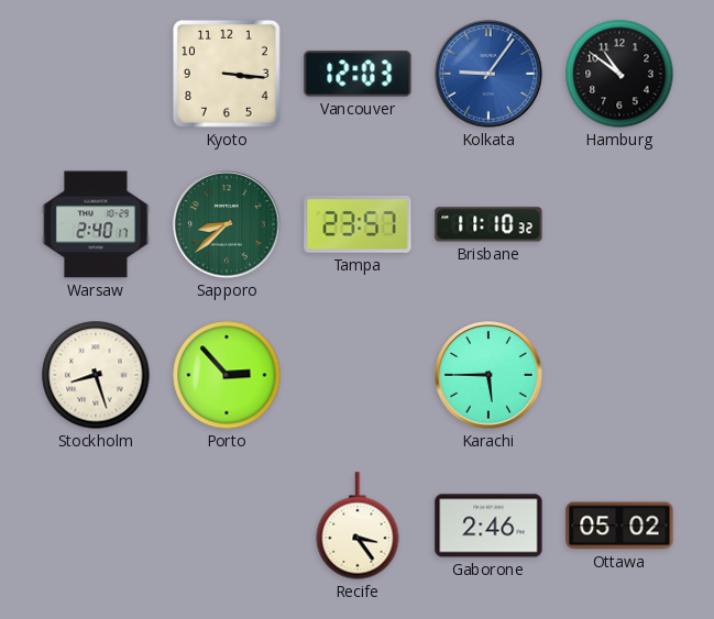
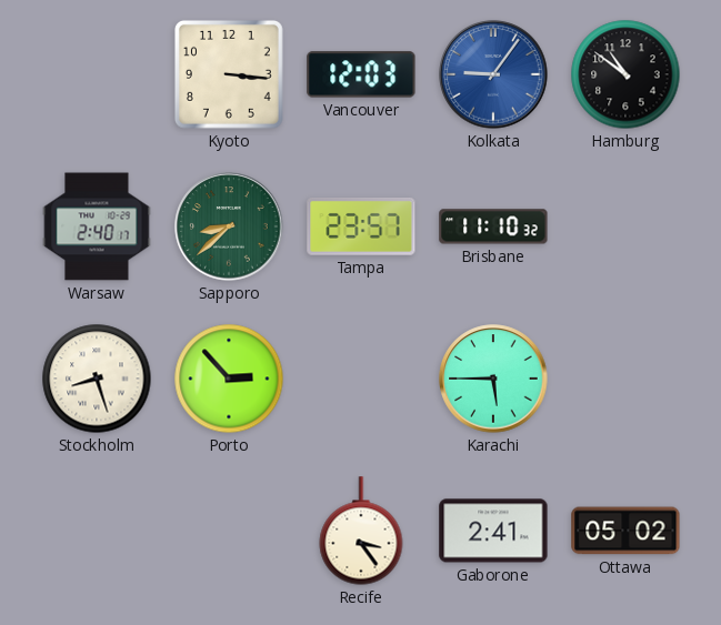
Gaborone: 2:46 -> 2:41 (493, 531)
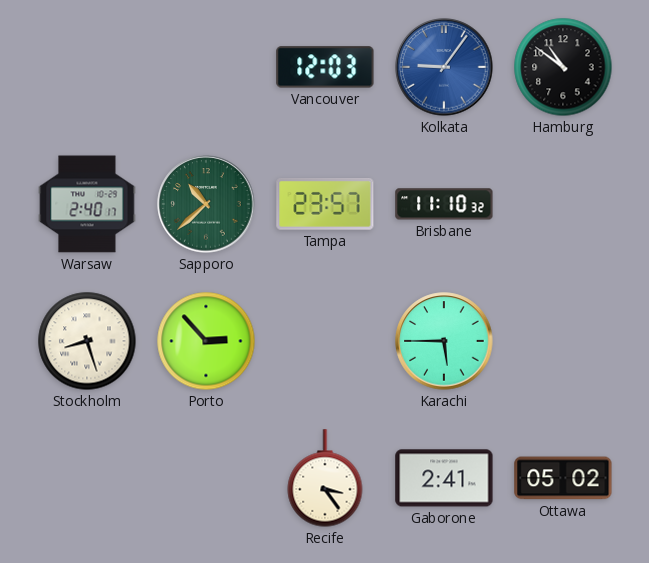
Kyoto: 3:16 -> none (229, 74)
Sapporo: 8:38 -> 10:38 (206, 204)
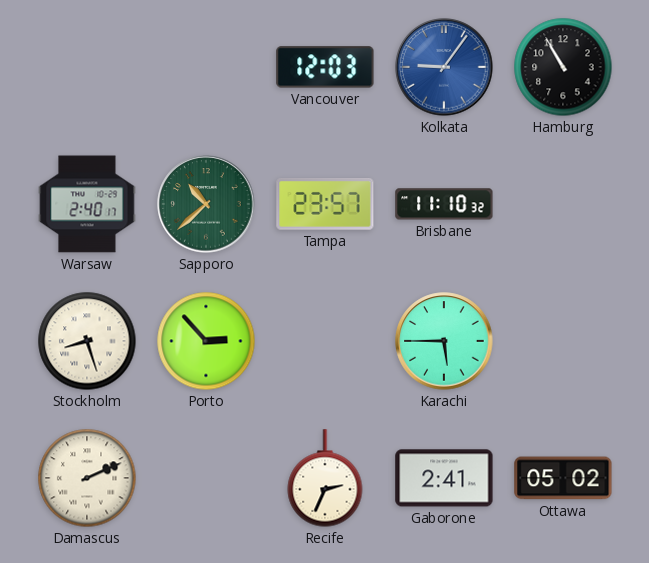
Hamburg: 10:51 -> 10:55 (563, 67)
Damascus: none -> 2:11 (87, 478)
Recife: 3:24 -> 2:34 (325, 478)
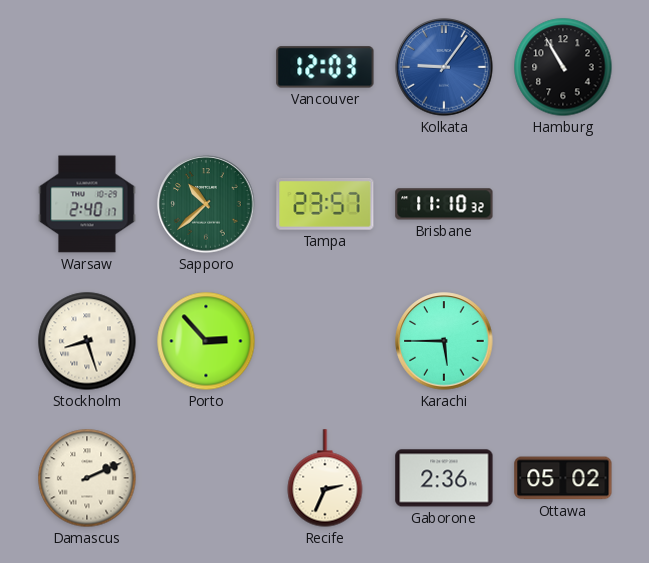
Gaborone: 2:41 -> 2:36 (444, 478)
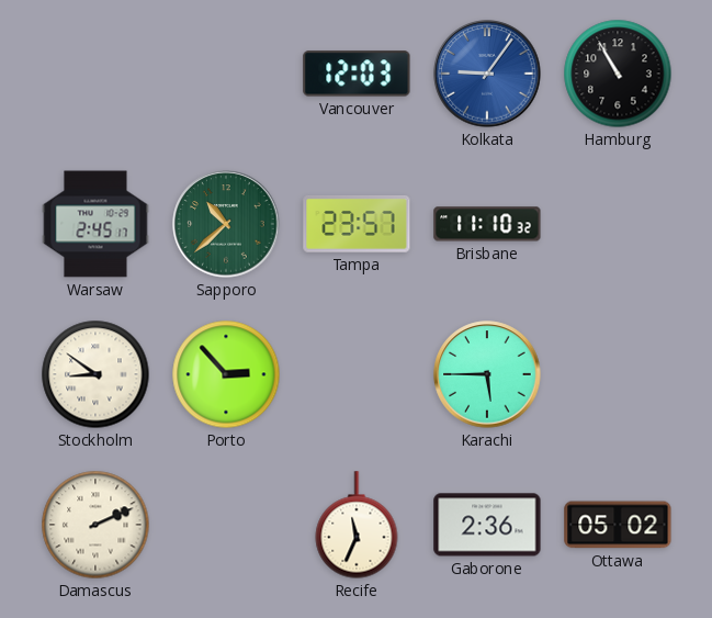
Warsaw: 2:40 -> 2:45 (95, 224)
Stockholm: 8:27 -> 8:51 (95, 374)
Recife: 2:34 -> 11:34 (357, 525)
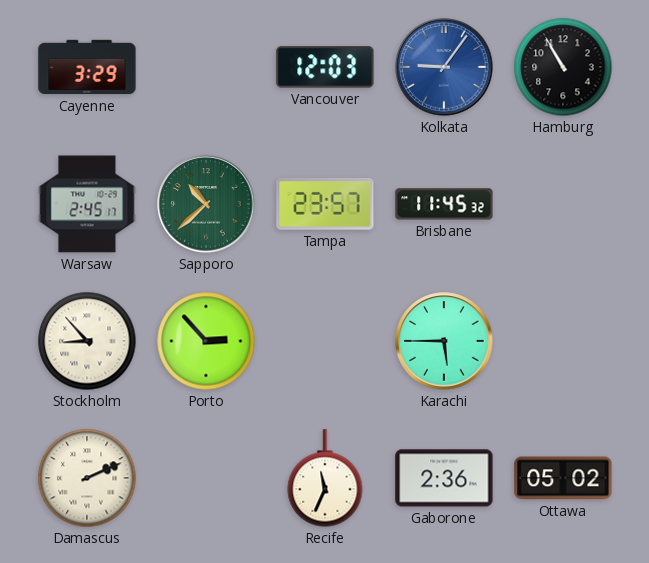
Cayenne: none -> 3:29 (87, 67)
Brisbane: 11:10 -> 11:45 (444, 204)
Stockholm: 8:51 -> 8:53 (87, 341)
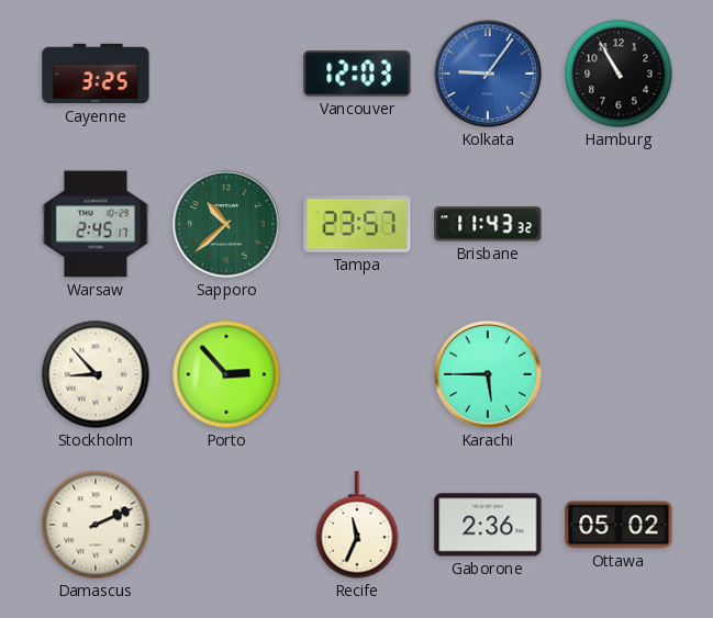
Cayenne: 3:29 -> 3:25 (96, 74)
Brisbane: 11:45 -> 11:43 (488, 224)
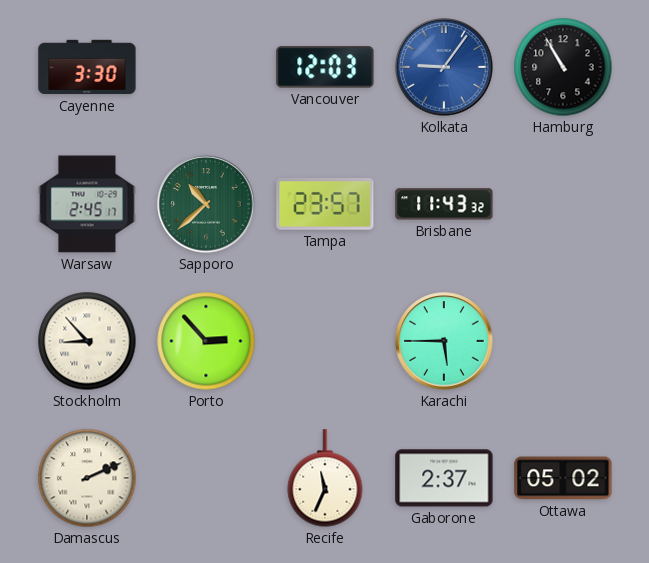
Cayenne: 3:25 -> 3:30 (87, 67)
Gaborone: 2:36 -> 2:37 (444, 478)
